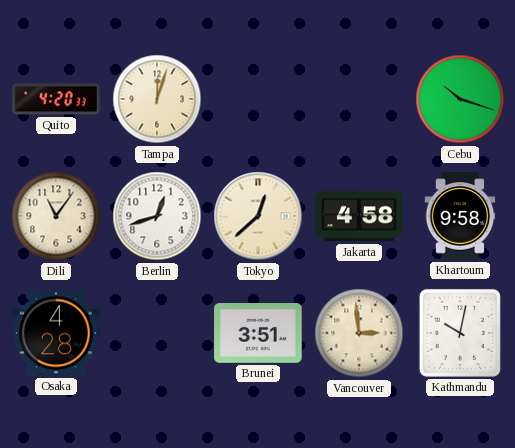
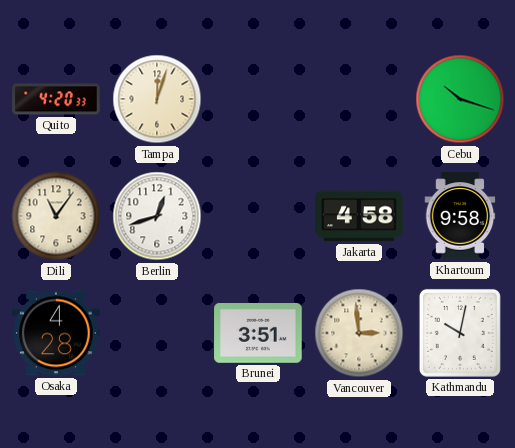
Tokyo: 12:38 -> none (258, 216)
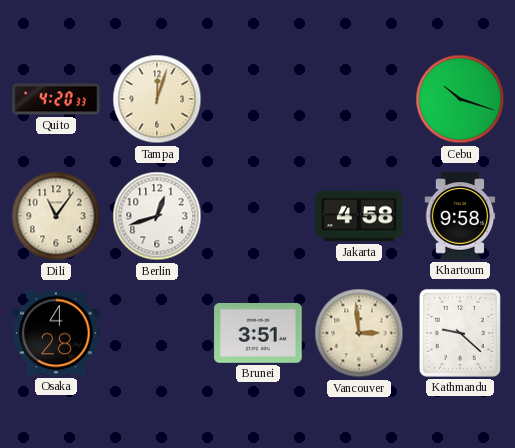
Kathmandu: 10:02 -> 9:22 (460, 333)
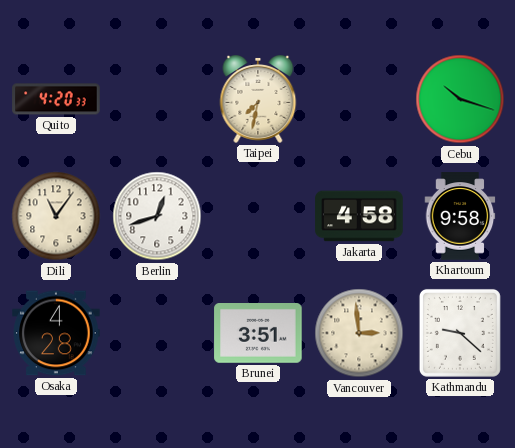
Tampa: 12:03 -> none (157, 99)
Taipei: none -> 7:32 (258, 100)
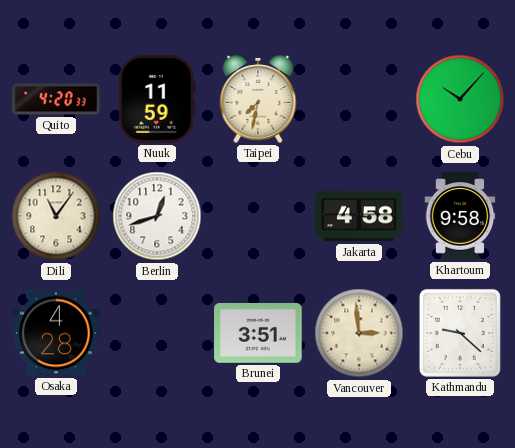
Nuuk: none -> 11:59 (158, 99)
Cebu: 10:18 -> 10:07 (460, 99)
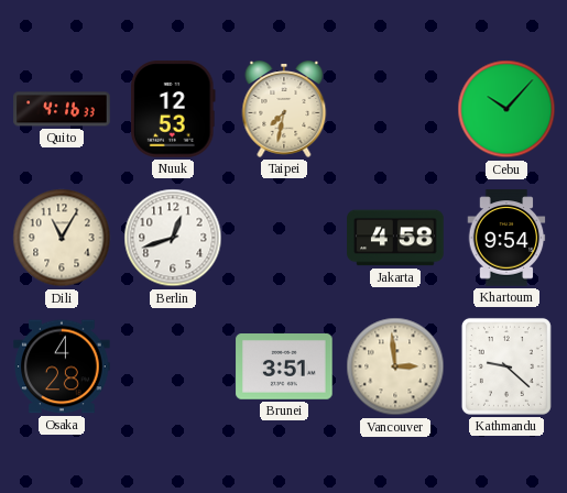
Quito: 4:20 -> 4:16 (62, 109)
Nuuk: 11:59 -> 12:53 (174, 109)
Dili: 11:06 -> 11:05 (62, 238)
Khartoum: 9:58 -> 9:54 (506, 238)
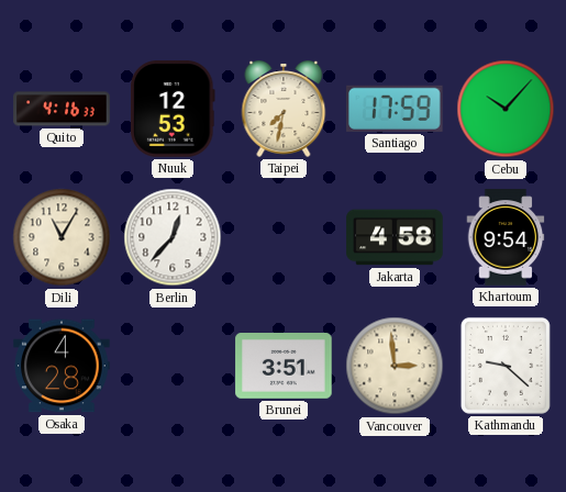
Santiago: none -> 17:59 (396, 109)
Berlin: 12:42 -> 12:37 (173, 237)
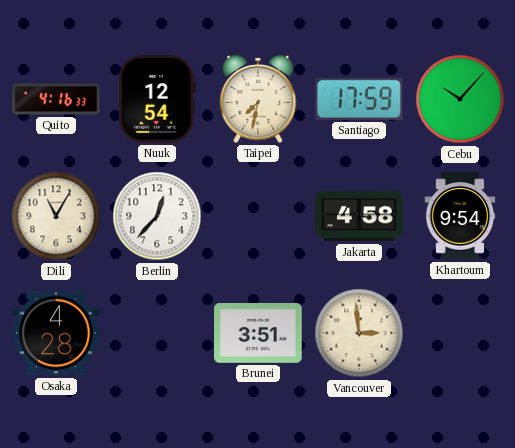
Nuuk: 12:53 -> 12:54 (158, 99)
Kathmandu: 9:22 -> none (506, 366)
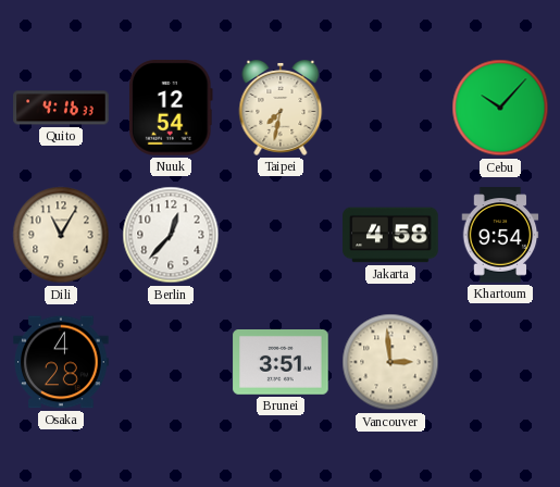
Santiago: 17:59 -> none (360, 99)
